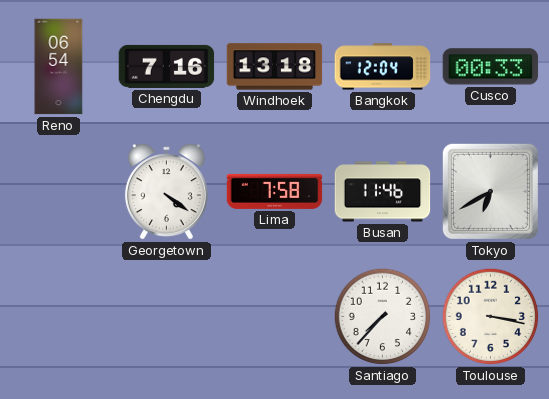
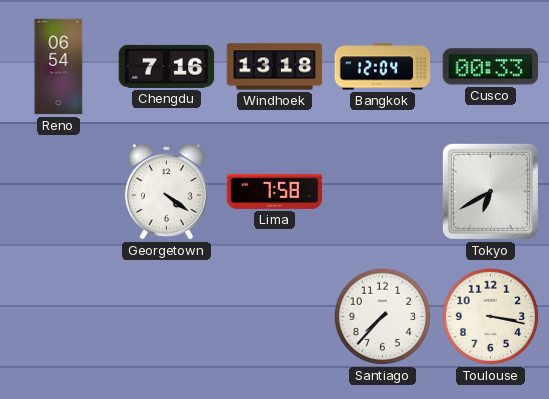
Busan: 11:46 -> none (383, 192)
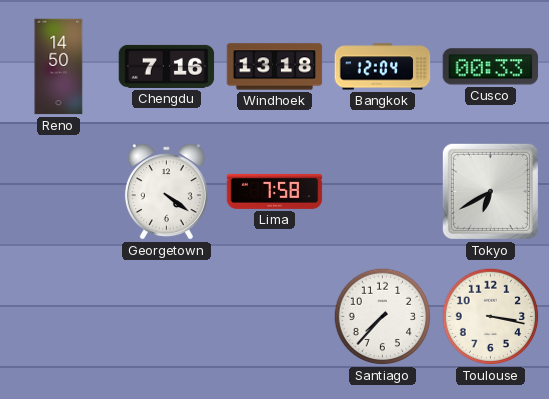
Reno: 06:54 -> 14:50 (59, 67)
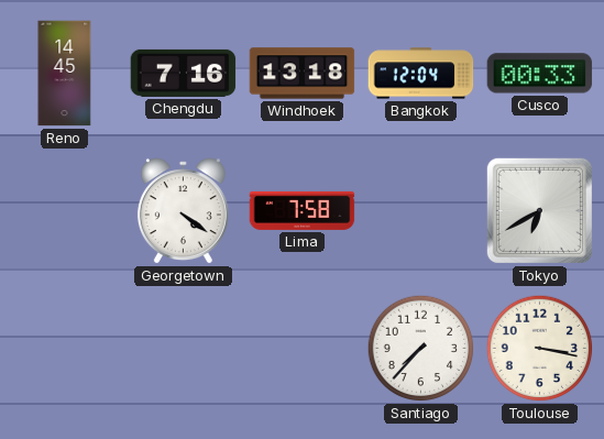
Reno: 14:50 -> 14:45 (65, 74)
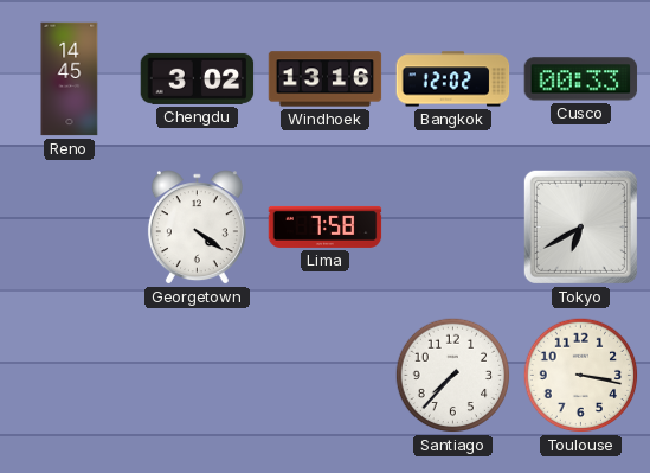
Chengdu: 7:16 -> 3:02 (198, 78)
Windhoek: 13:18 -> 13:16 (326, 79)
Bangkok: 12:04 -> 12:02 (453, 79)
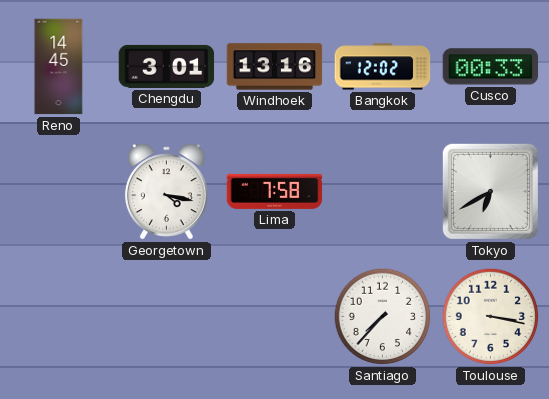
Chengdu: 3:02 -> 3:01 (167, 66)
Georgetown: 4:21 -> 4:17 (166, 192)
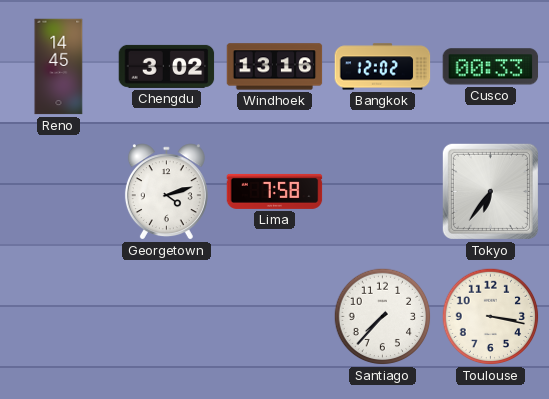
Chengdu: 3:01 -> 3:02 (167, 66)
Georgetown: 4:17 -> 4:12 (166, 192)
Tokyo: 6:40 -> 6:36 (490, 191)
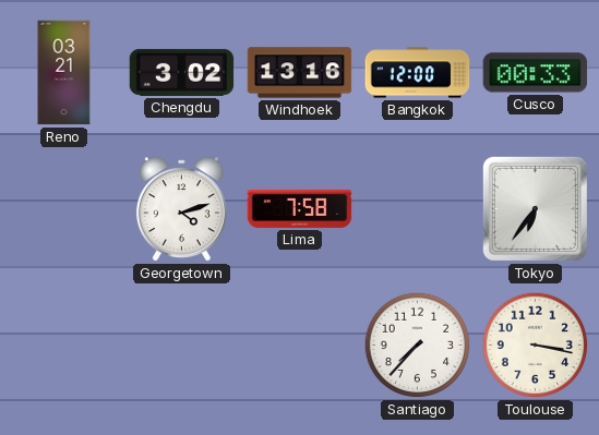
Reno: 14:45 -> 03:21 (64, 73)
Bangkok: 12:02 -> 12:00 (418, 73)
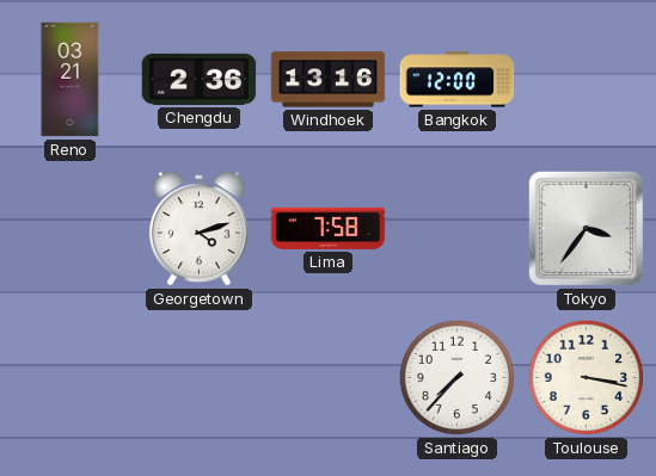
Chengdu: 3:02 -> 2:36 (200, 79)
Cusco: 00:33 -> none (536, 73)
Tokyo: 6:36 -> 3:36 (586, 228)
